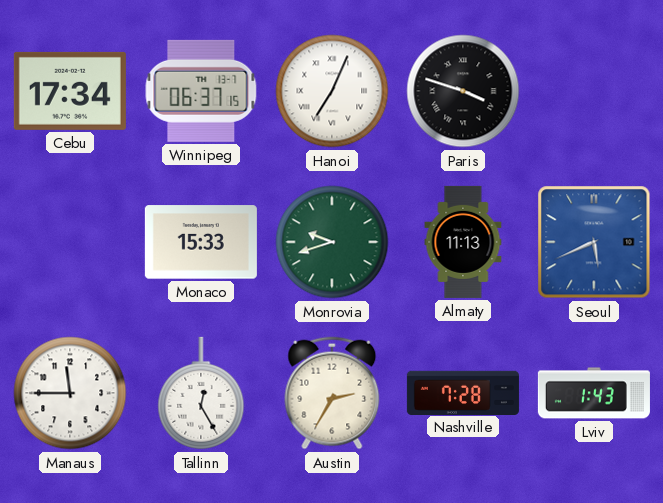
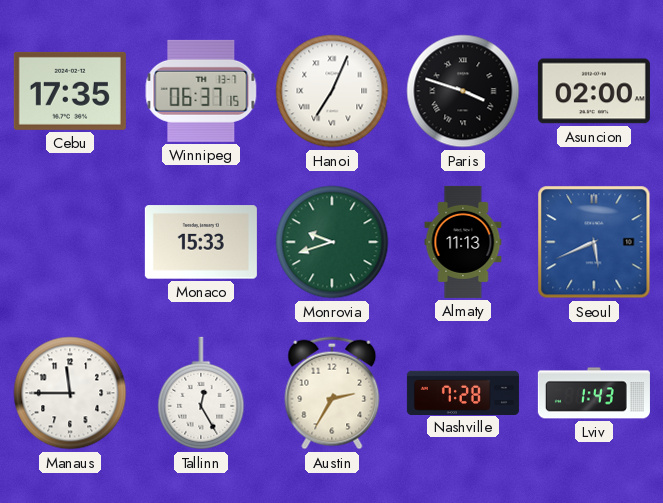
Cebu: 17:34 -> 17:35 (70, 91)
Asuncion: none -> 02:00 (594, 91)
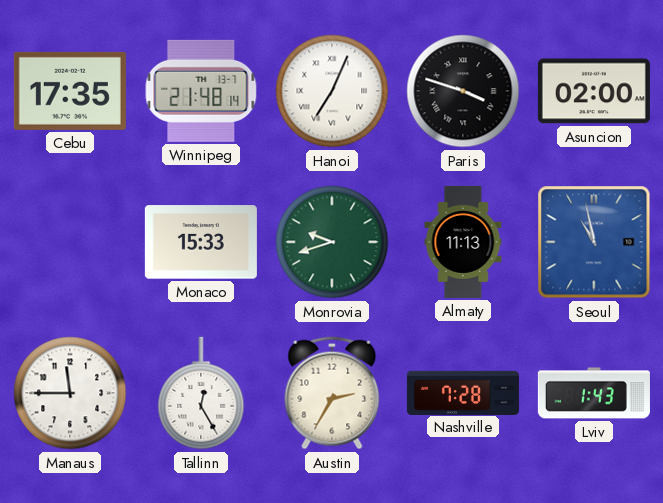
Winnipeg: 06:37 -> 21:48 (201, 91)
Seoul: 5:41 -> 10:58 (594, 242)
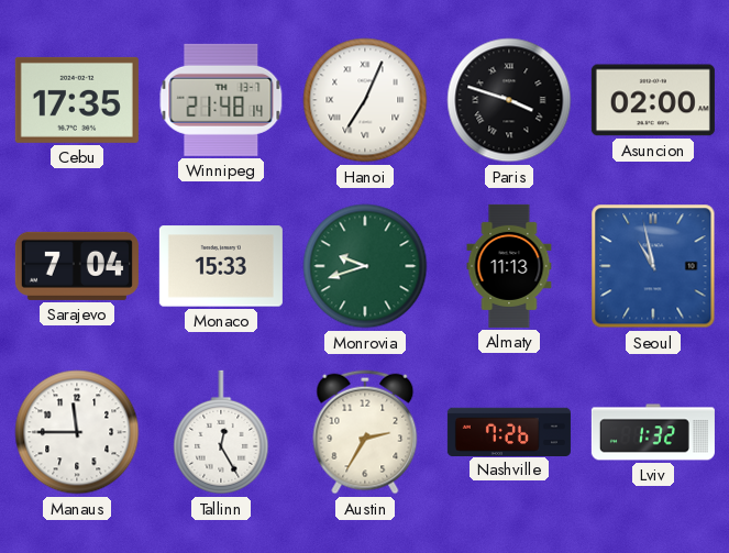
Sarajevo: none -> 7:04 (77, 266)
Nashville: 7:28 -> 7:26 (509, 431)
Lviv: 1:43 -> 1:32 (653, 432)
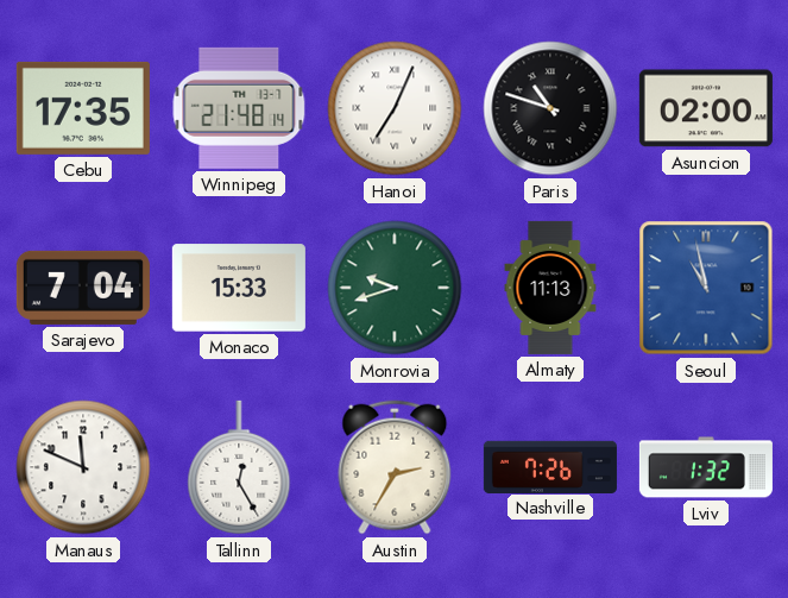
Paris: 3:48 -> 10:48 (550, 108)
Manaus: 11:45 -> 11:49 (83, 467)
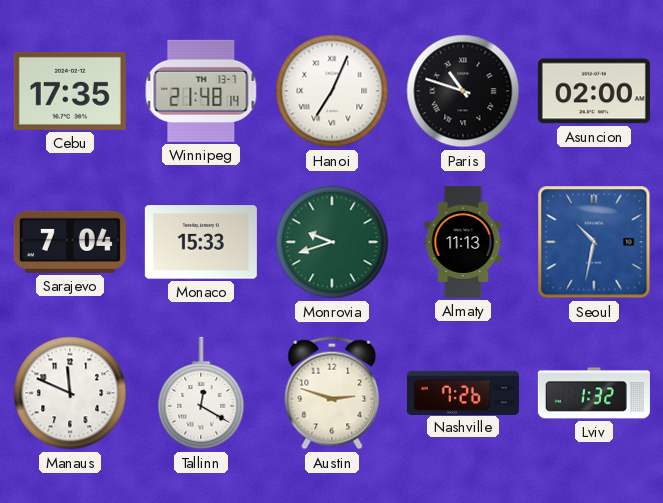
Seoul: 10:58 -> 10:32 (594, 242)
Tallinn: 12:25 -> 12:20 (201, 393)
Austin: 2:35 -> 2:48 (332, 393)
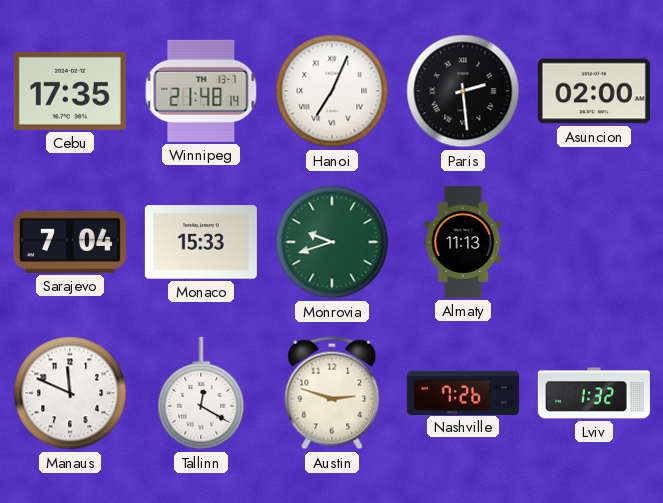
Paris: 10:48 -> 2:29 (463, 91)
Seoul: 10:32 -> none (594, 242)
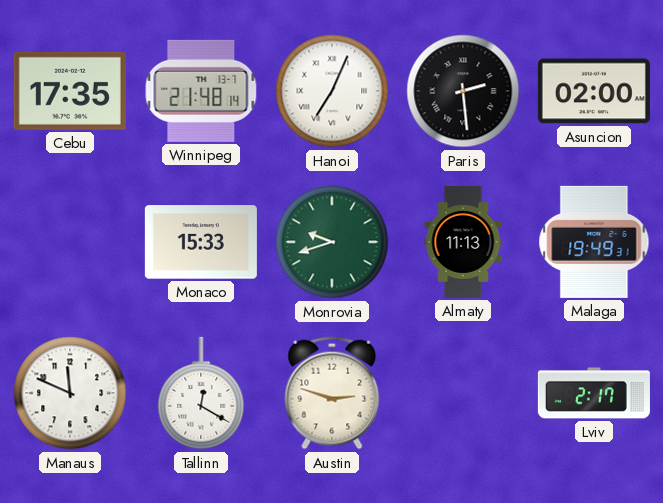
Sarajevo: 7:04 -> none (70, 242)
Malaga: none -> 19:49 (594, 242)
Nashville: 7:26 -> none (463, 392)
Lviv: 1:32 -> 2:17 (594, 393)
